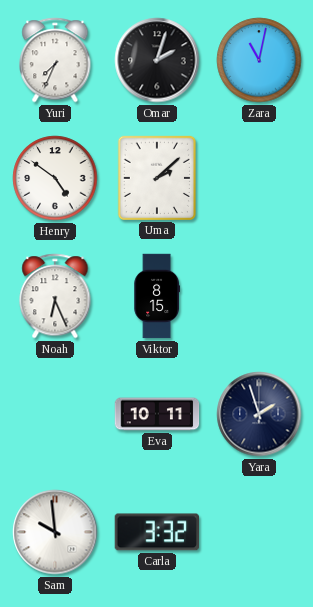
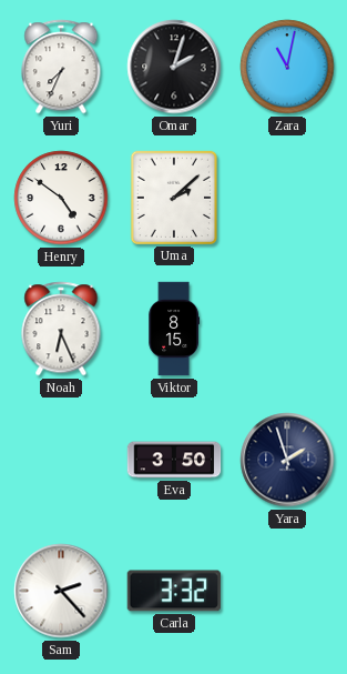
Eva: 10:11 -> 3:50 (174, 460)
Sam: 9:59 -> 2:23 (61, 591)
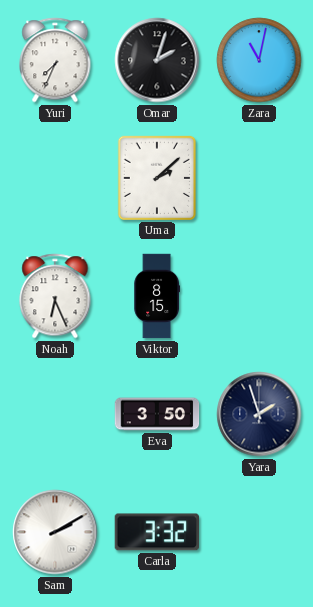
Henry: 4:51 -> none (61, 198)
Sam: 2:23 -> 2:10 (55, 532)
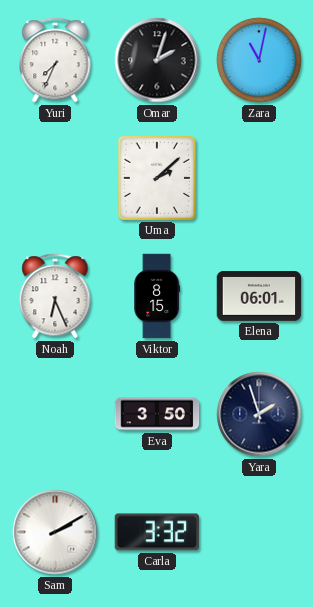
Elena: none -> 06:01 (259, 297)
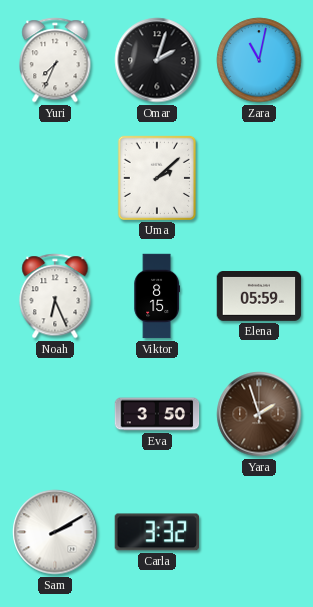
Elena: 06:01 -> 05:59 (259, 297)
Yara dial: navy -> brown (259, 414)
